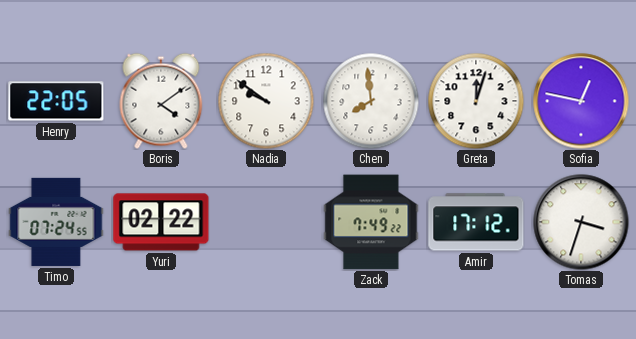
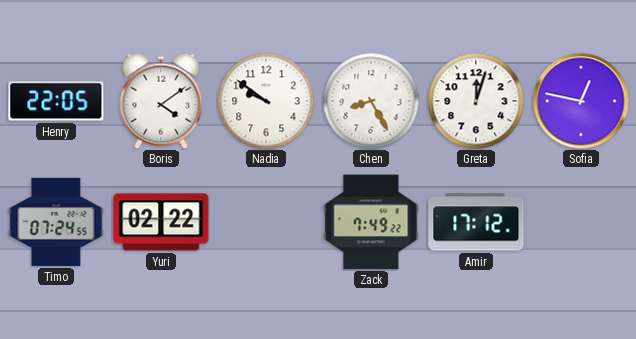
Chen: 7:59 -> 8:25 (371, 101)
Tomas: 3:33 -> none (581, 222)
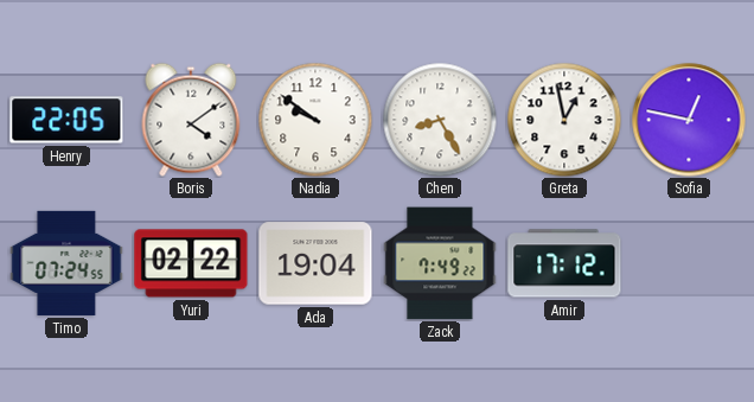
Greta: 12:03 -> 12:58 (564, 120)
Ada: none -> 19:04 (315, 263)
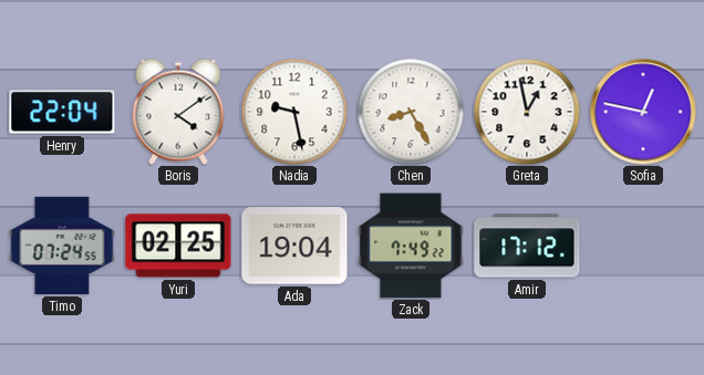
Henry: 22:05 -> 22:04 (62, 112)
Nadia: 9:51 -> 9:28 (294, 112)
Yuri: 02:22 -> 02:25 (178, 246)
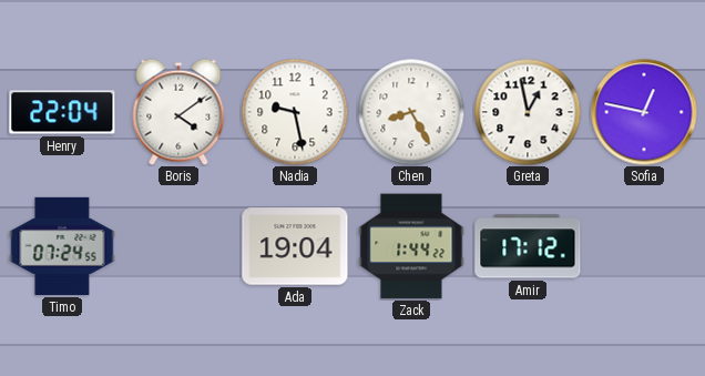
Yuri: 02:25 -> none (178, 246)
Zack: 7:49 -> 1:44 (411, 246)
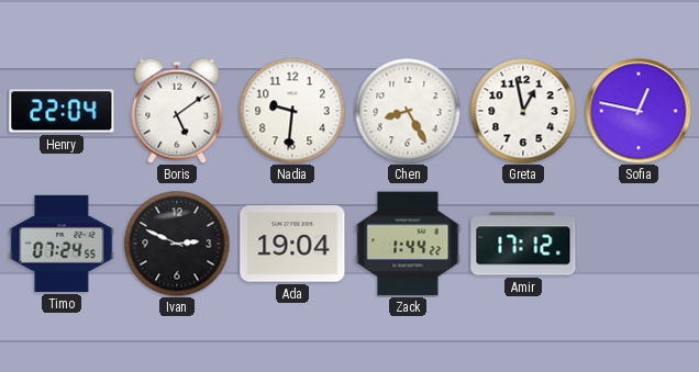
Boris: 4:09 -> 5:09 (177, 111)
Nadia: 9:28 -> 9:31 (292, 111)
Ivan: none -> 2:49 (177, 244)
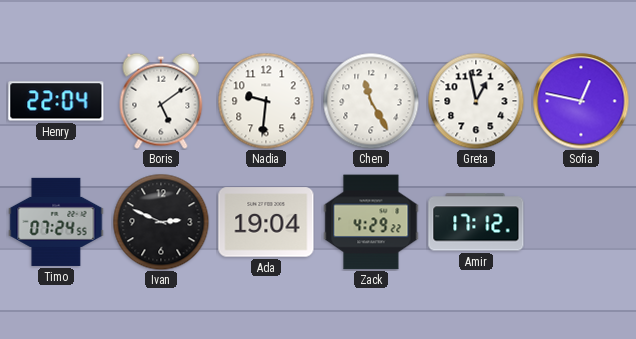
Chen: 8:25 -> 11:25 (371, 101)
Zack: 1:44 -> 4:29 (371, 222)
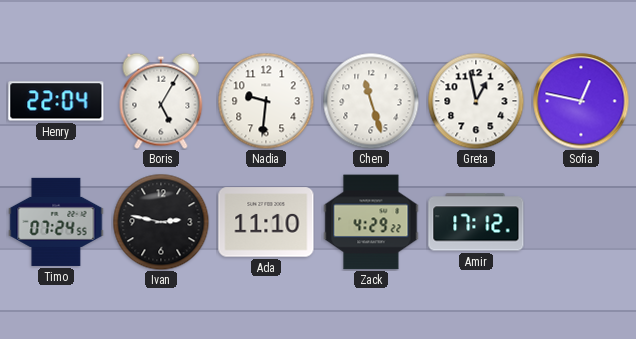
Boris: 5:09 -> 5:05 (161, 101)
Chen: 11:25 -> 11:27 (371, 101)
Ivan: 2:49 -> 2:47 (161, 222)
Ada: 19:04 -> 11:10 (266, 222)
